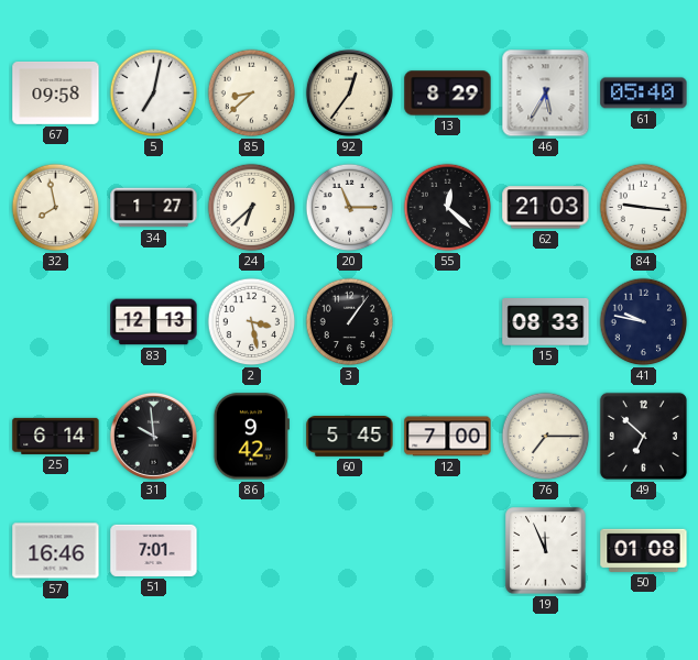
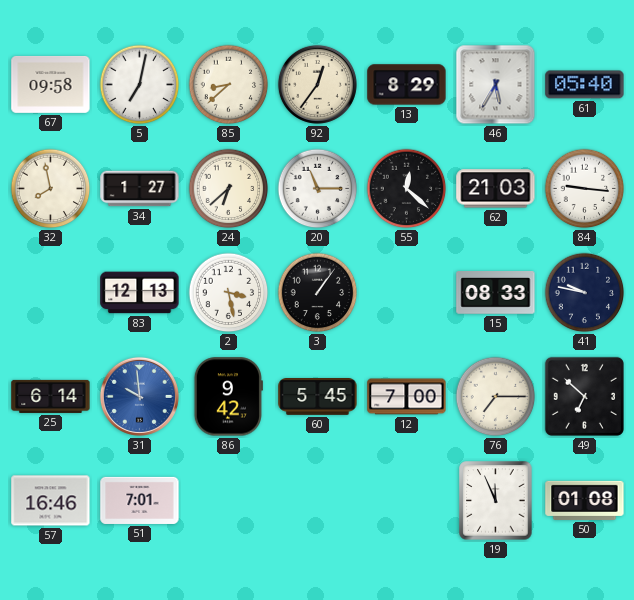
31 dial: black -> blue (139, 396)
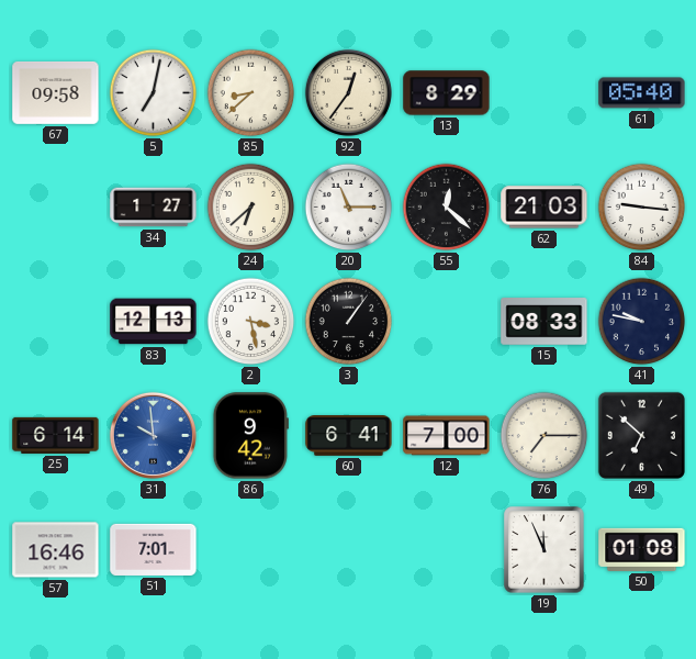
46: 5:35 -> none (496, 85)
32: 7:58 -> none (51, 189)
60: 5:45 -> 6:41 (349, 436)
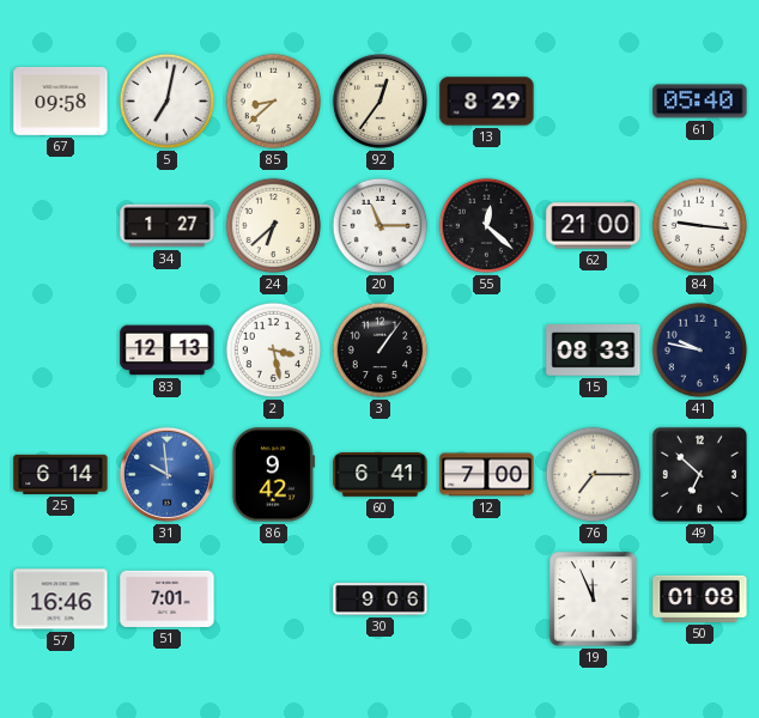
62: 21:03 -> 21:00 (594, 226)
30: none -> 9:06 (381, 600)
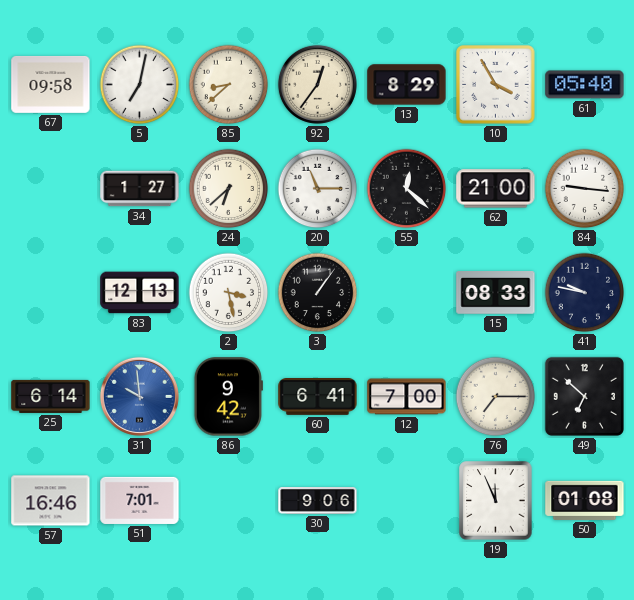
10: none -> 3:55 (496, 85)
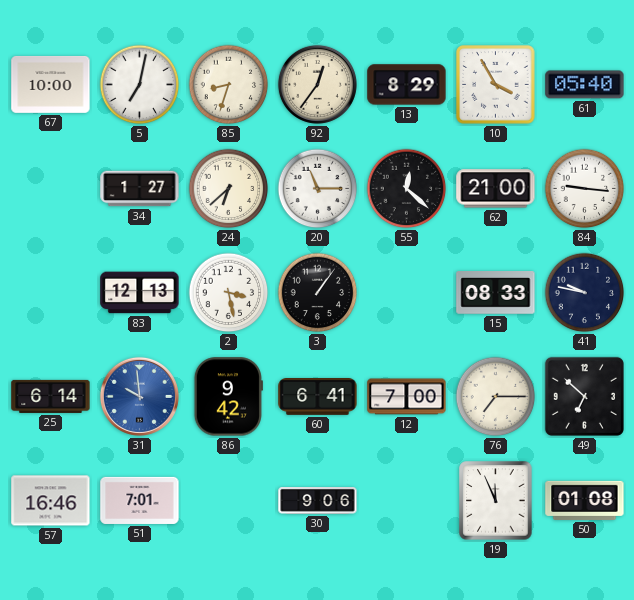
67: 09:58 -> 10:00 (51, 84)
85: 8:38 -> 8:33 (229, 85)
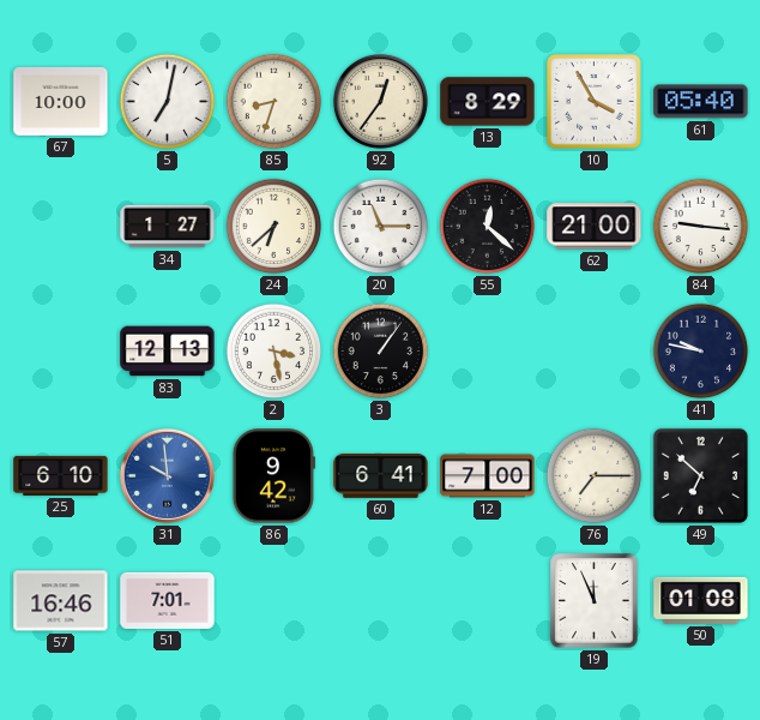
15: 08:33 -> none (496, 293)
25: 6:14 -> 6:10 (61, 475)
30: 9:06 -> none (318, 501)
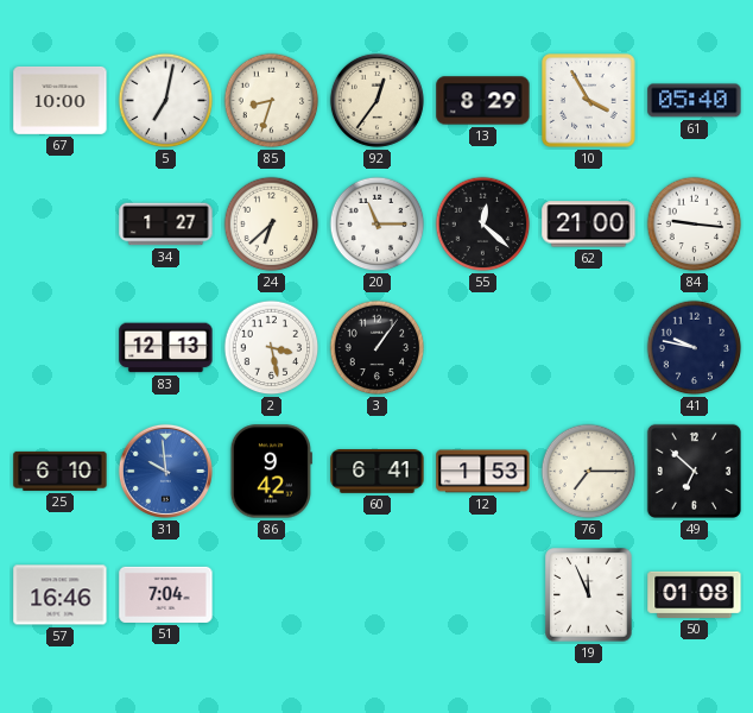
12: 7:00 -> 1:53 (483, 472)
51: 7:01 -> 7:04 (166, 594)
